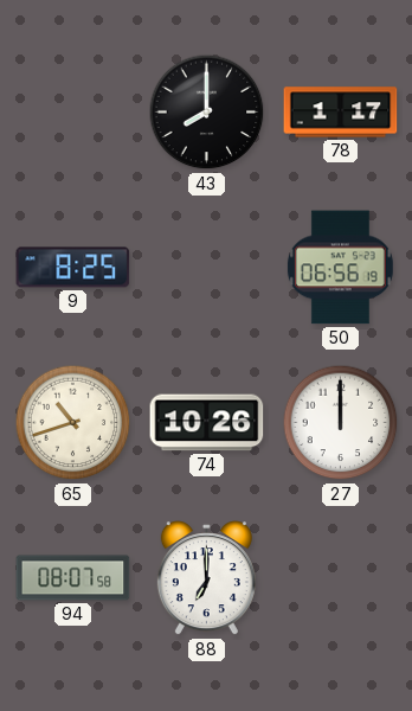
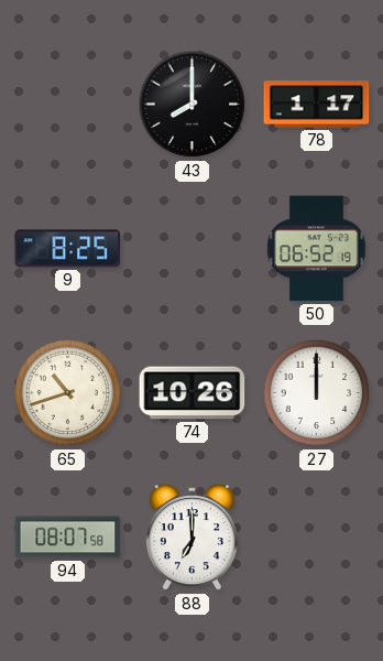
50: 06:56 -> 06:52 (316, 249)
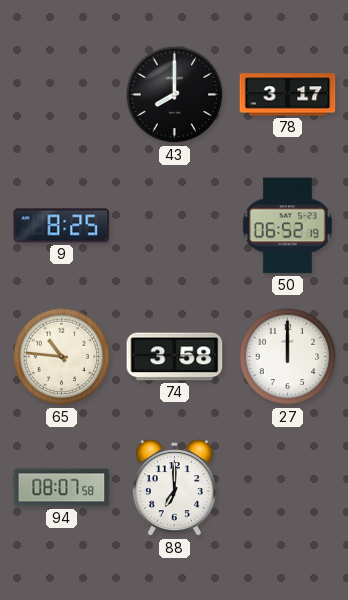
78: 1:17 -> 3:17 (288, 95)
65: 10:42 -> 10:46 (62, 357)
74: 10:26 -> 3:58 (175, 357)
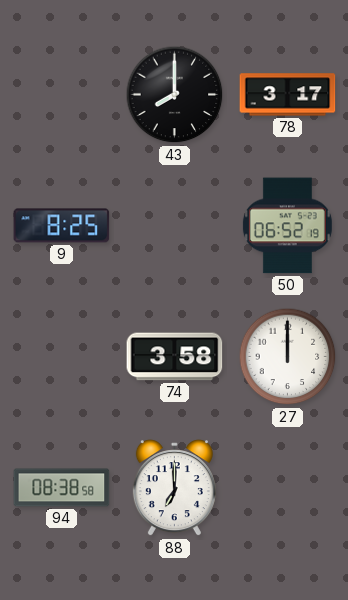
65: 10:46 -> none (62, 357)
94: 08:07 -> 08:38 (62, 488)
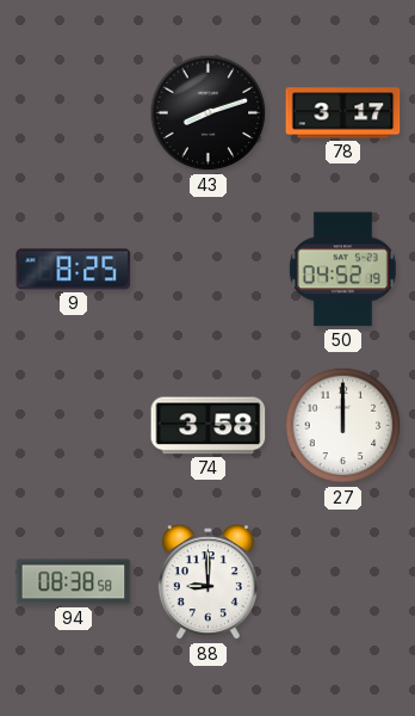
43: 8:00 -> 8:12 (209, 113)
50: 06:52 -> 04:52 (342, 270)
88: 7:00 -> 9:00 (207, 582)
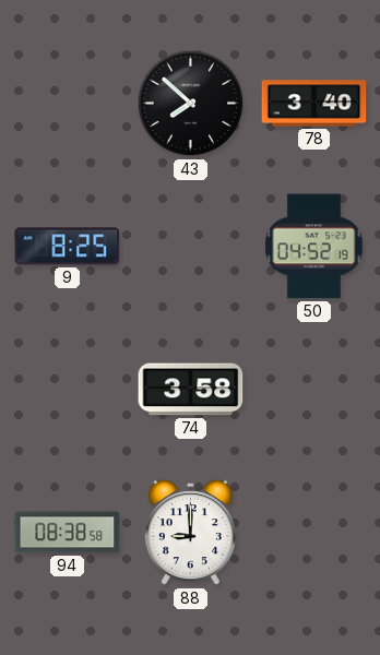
43: 8:12 -> 7:52 (191, 104)
78: 3:17 -> 3:40 (314, 104)
27: 12:00 -> none (343, 426)
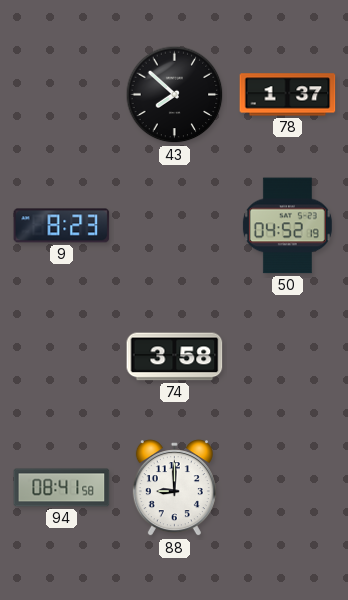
78: 3:40 -> 1:37 (288, 95)
9: 8:25 -> 8:23 (62, 226)
94: 08:38 -> 08:41 (62, 488)
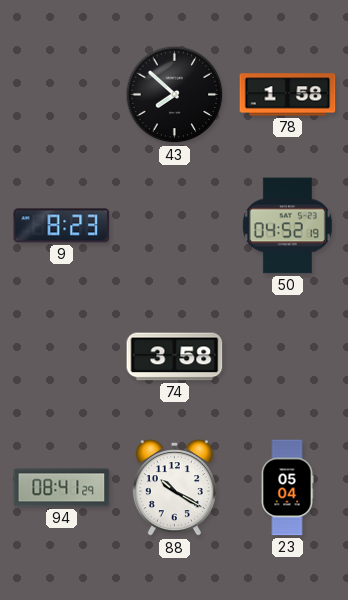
78: 1:37 -> 1:58 (288, 95)
94: 08:41:58 -> 08:41:29 (62, 488)
88: 9:00 -> 10:20 (174, 488)
23: none -> 05:04 (287, 488)
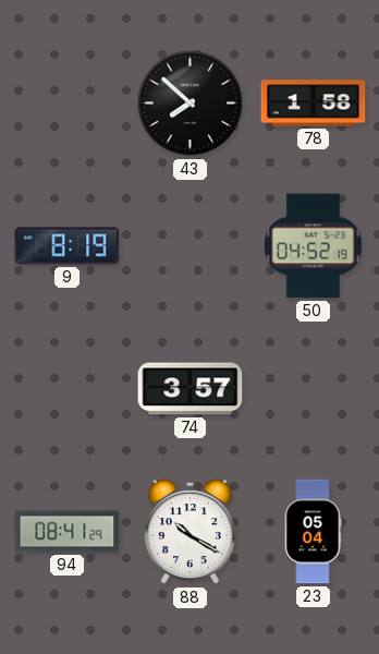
9: 8:23 -> 8:19 (68, 246)
74: 3:58 -> 3:57 (191, 389)
